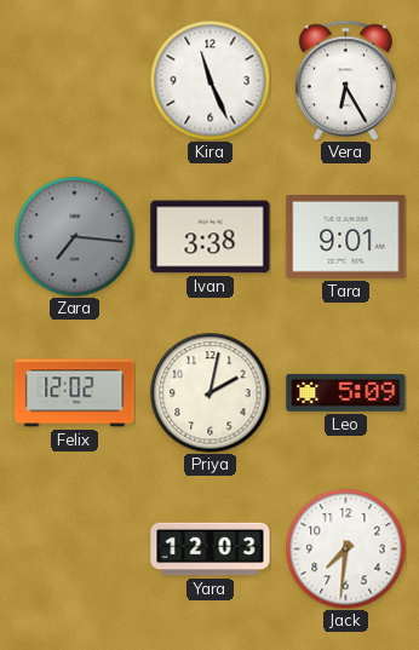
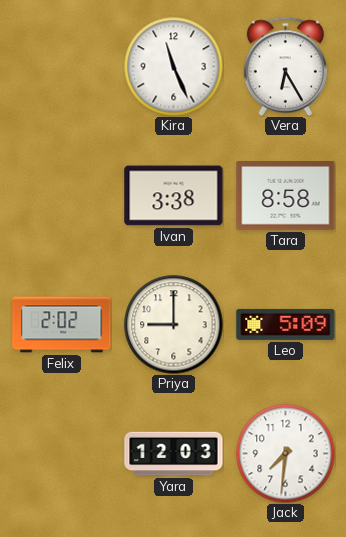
Zara: 7:16 -> none (75, 237)
Tara: 9:01 -> 8:58 (286, 196)
Felix: 12:02 -> 2:02 (62, 325)
Priya: 2:02 -> 9:00 (174, 325)
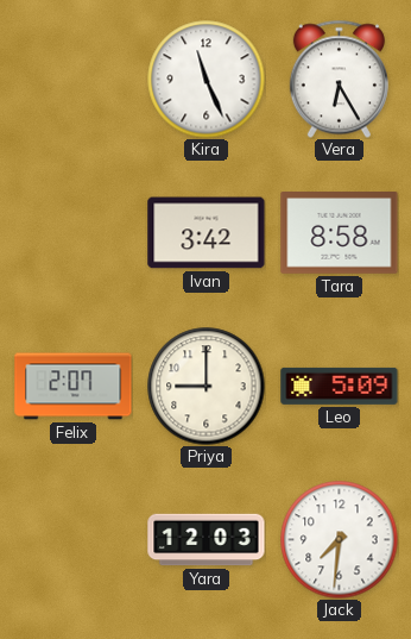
Ivan: 3:38 -> 3:42 (207, 233)
Felix: 2:02 -> 2:07 (74, 387)
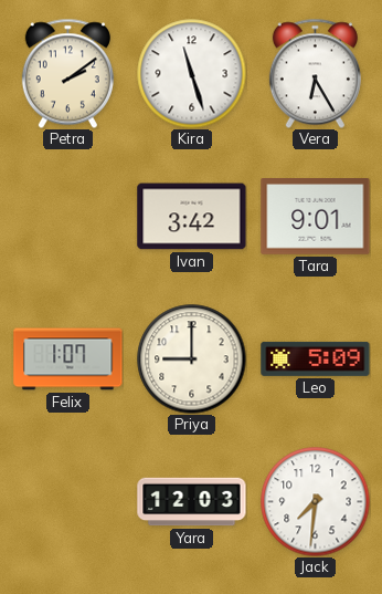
Petra: none -> 2:09 (67, 73)
Kira: 11:26 -> 11:27 (192, 74)
Tara: 8:58 -> 9:01 (316, 217)
Felix: 2:07 -> 1:07 (68, 359)
